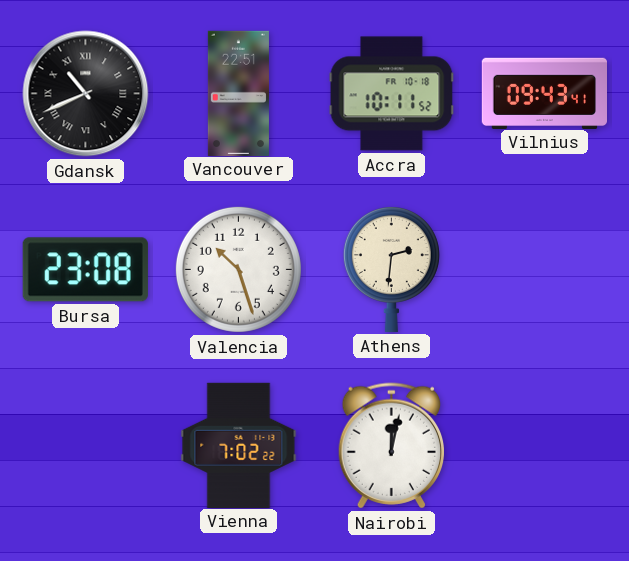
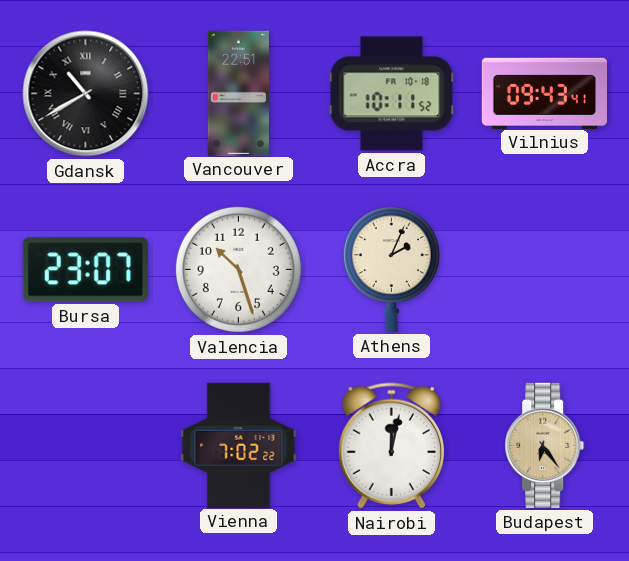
Gdansk: 10:41 -> 10:40 (86, 94)
Bursa: 23:08 -> 23:07 (85, 270)
Athens: 2:31 -> 2:04 (391, 269)
Budapest: none -> 6:24 (545, 445)
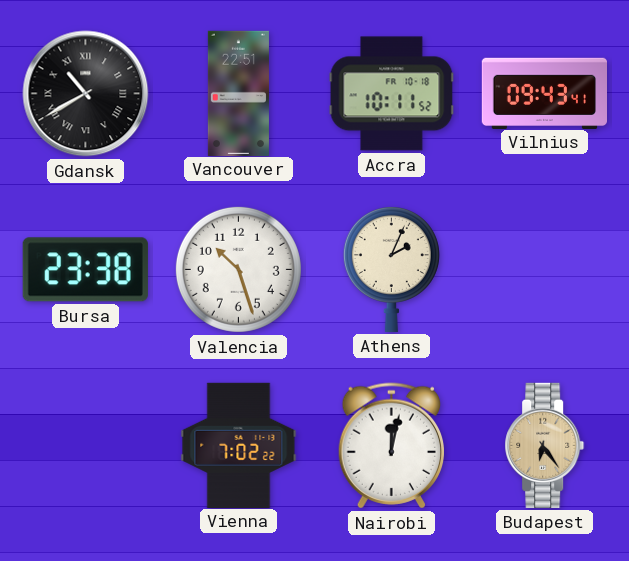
Bursa: 23:07 -> 23:38 (85, 270)
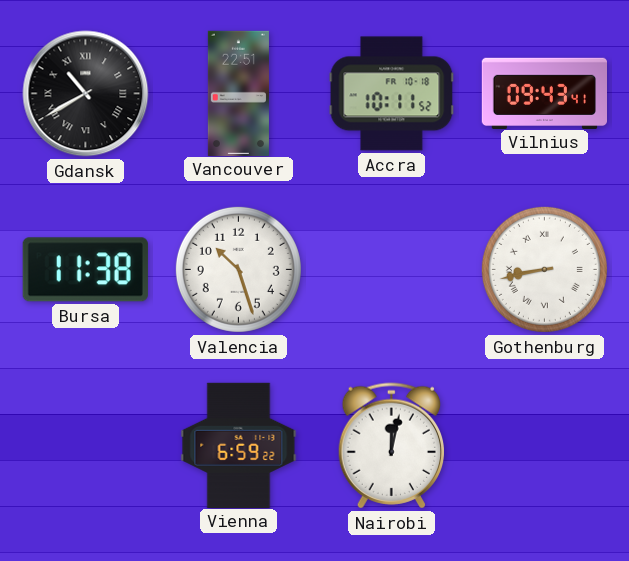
Bursa: 23:38 -> 11:38 (85, 270)
Athens: 2:04 -> none (391, 269)
Gothenburg: none -> 8:43 (544, 269)
Vienna: 7:02 -> 6:59 (239, 445)
Budapest: 6:24 -> none (545, 445)
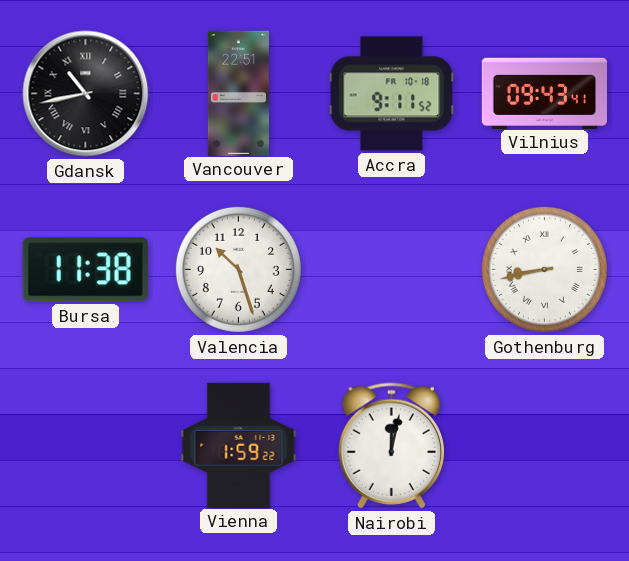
Gdansk: 10:40 -> 10:43 (86, 94)
Accra: 10:11 -> 9:11 (392, 94)
Vienna: 6:59 -> 1:59 (239, 445)
